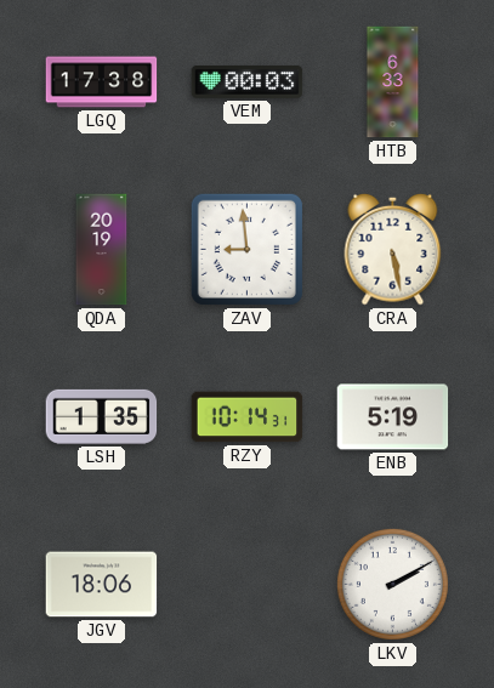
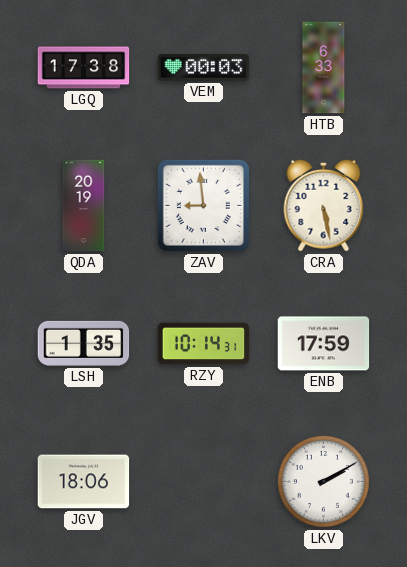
ENB: 5:19 -> 17:59 (324, 344)
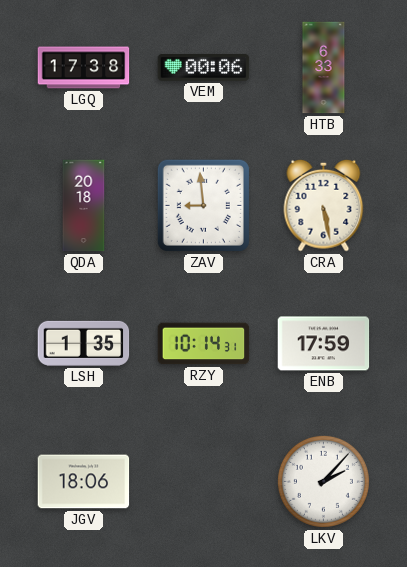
VEM: 00:03 -> 00:06 (204, 68)
QDA: 20:19 -> 20:18 (84, 206)
LKV: 2:10 -> 2:07 (323, 481)
